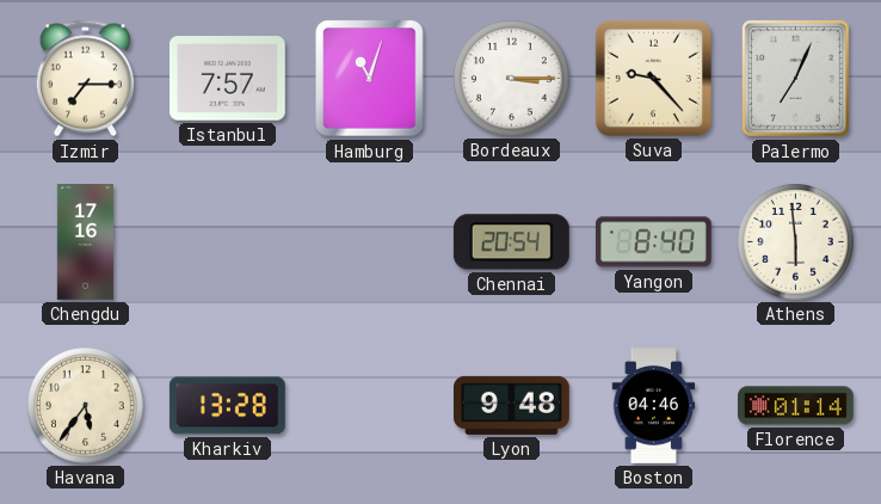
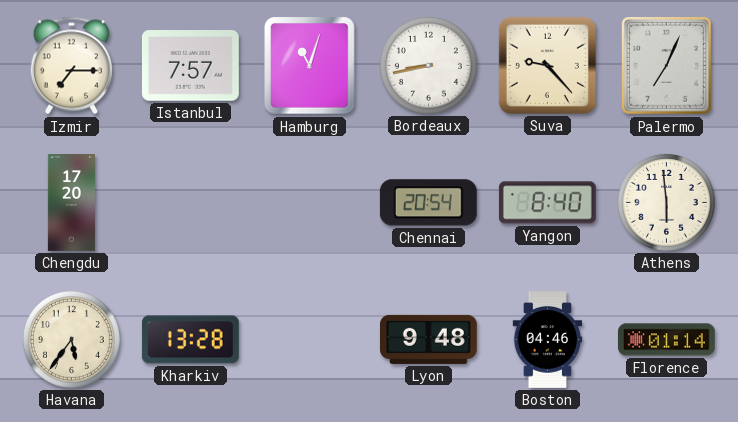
Bordeaux: 3:15 -> 8:43 (428, 65)
Chengdu: 17:16 -> 17:20 (71, 203)
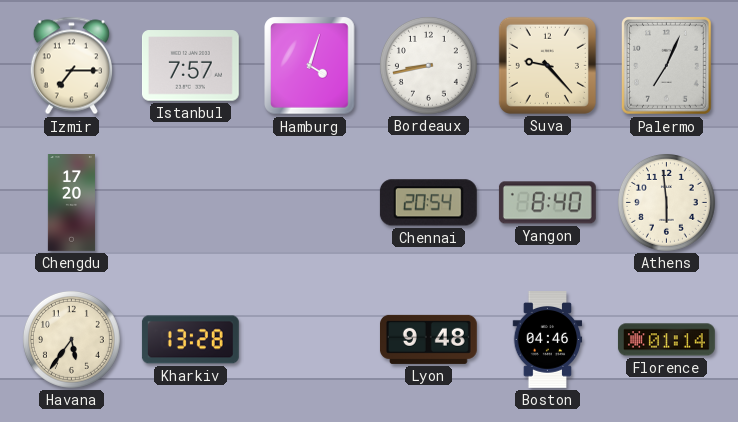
Hamburg: 11:03 -> 4:03 (310, 66)
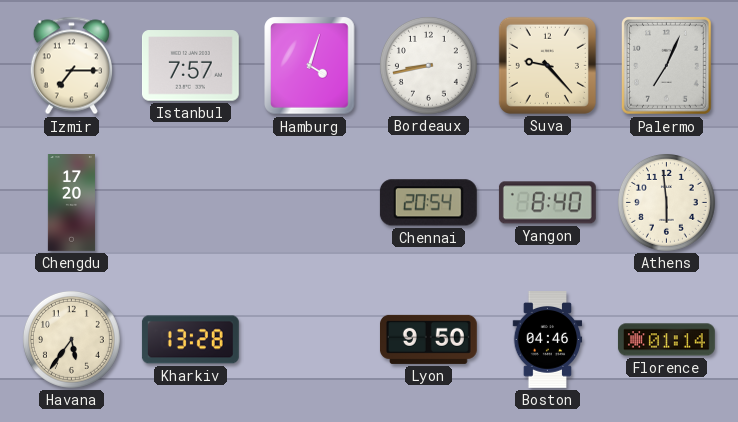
Lyon: 9:48 -> 9:50 (428, 339)
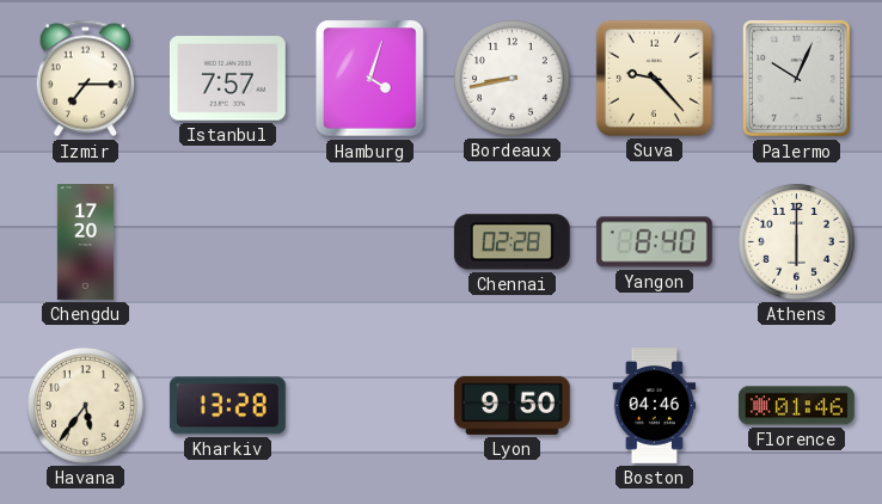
Palermo: 7:04 -> 10:04 (797, 79)
Chennai: 20:54 -> 02:28 (512, 242)
Athens: 5:59 -> 6:00 (796, 241)
Florence: 01:14 -> 01:46 (796, 406)
